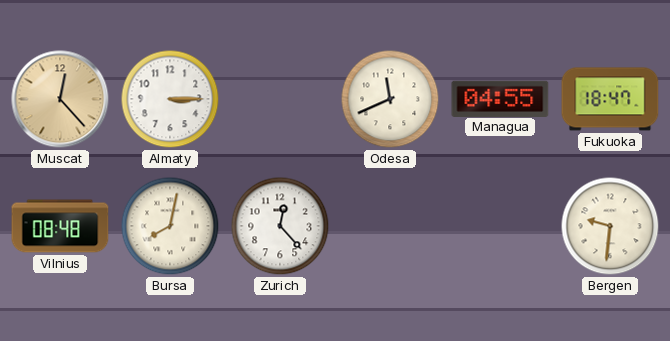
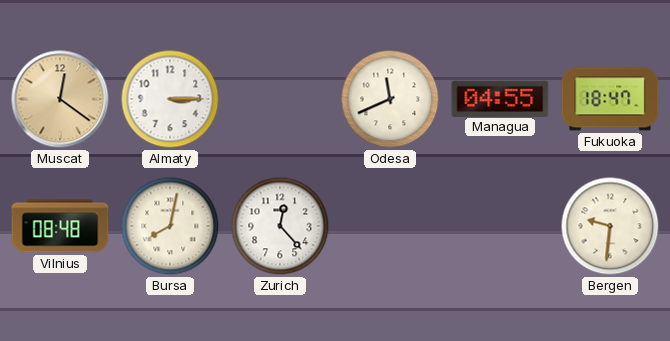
Muscat: 12:23 -> 12:21 (60, 99)
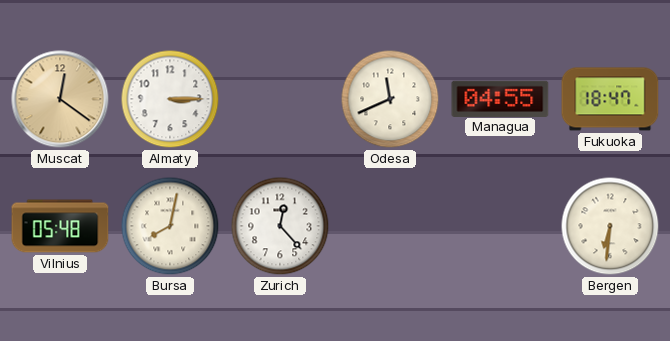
Vilnius: 08:48 -> 05:48 (60, 226)
Bergen: 9:31 -> 6:31 (610, 226)
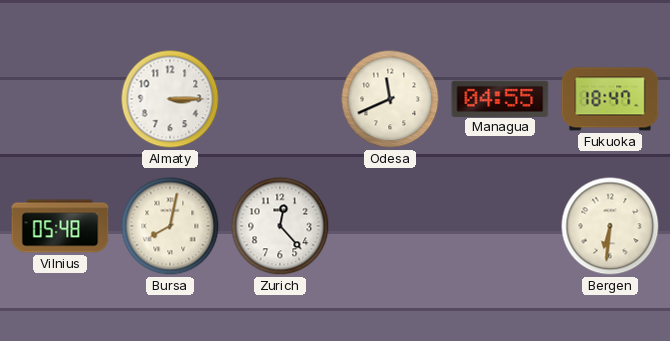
Muscat: 12:21 -> none (60, 99)
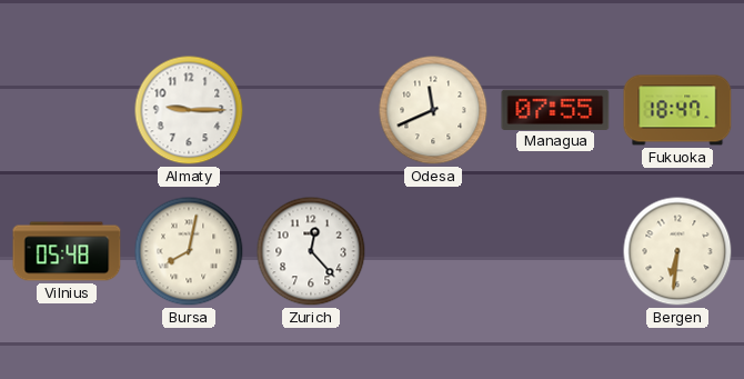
Almaty: 3:15 -> 9:15 (189, 110)
Managua: 04:55 -> 07:55 (555, 109)
